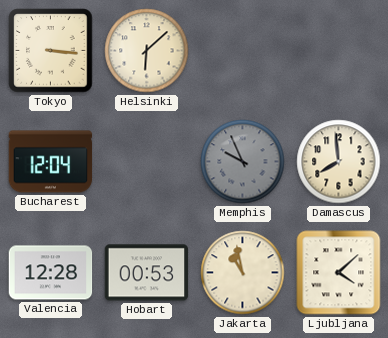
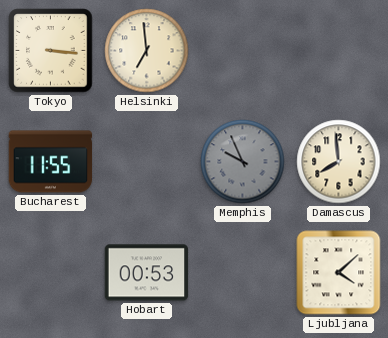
Helsinki: 6:08 -> 6:59 (147, 51)
Bucharest: 12:04 -> 11:55 (51, 162)
Valencia: 12:28 -> none (51, 273)
Jakarta: 10:58 -> none (243, 273)
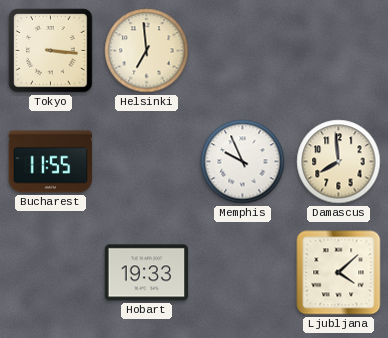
Memphis dial: grey -> white (243, 162)
Hobart: 00:53 -> 19:33 (147, 273)
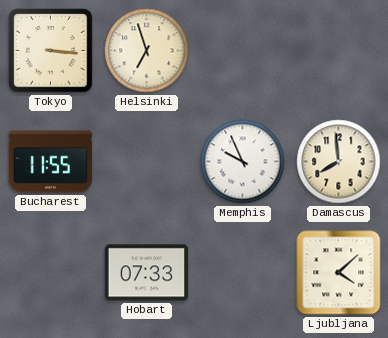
Helsinki: 6:59 -> 6:57 (147, 51)
Hobart: 19:33 -> 07:33 (147, 273)
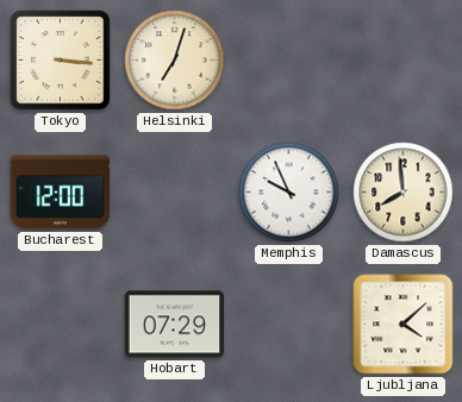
Helsinki: 6:57 -> 7:03 (175, 61)
Bucharest: 11:55 -> 12:00 (61, 193)
Hobart: 07:33 -> 07:29 (175, 325)
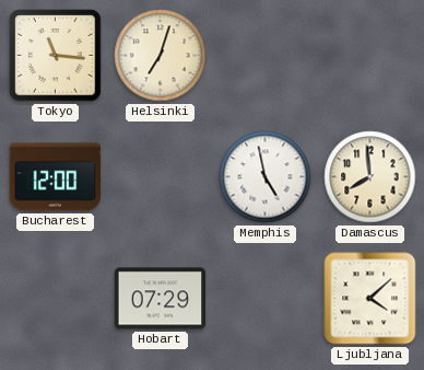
Tokyo: 3:16 -> 11:16 (56, 56)
Memphis: 9:56 -> 4:58 (266, 177)
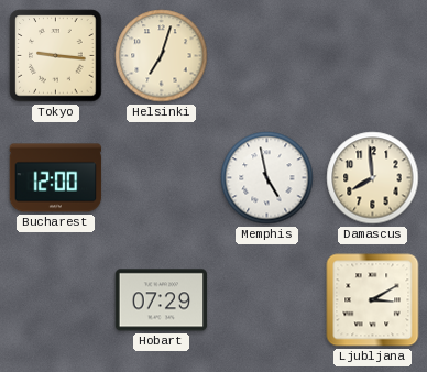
Tokyo: 11:16 -> 9:16 (56, 56)
Ljubljana: 4:08 -> 3:10 (373, 300)
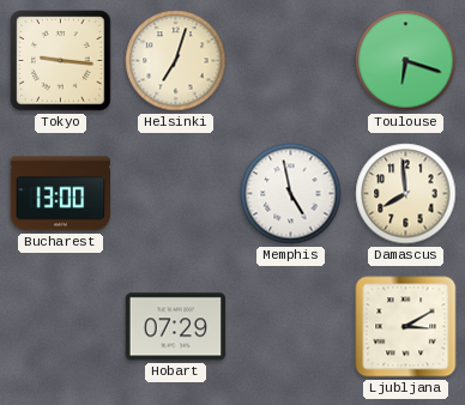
Toulouse: none -> 6:18 (406, 61)
Bucharest: 12:00 -> 13:00 (61, 194)
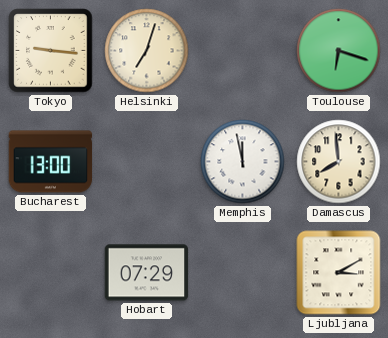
Memphis: 4:58 -> 11:58 (243, 162)
